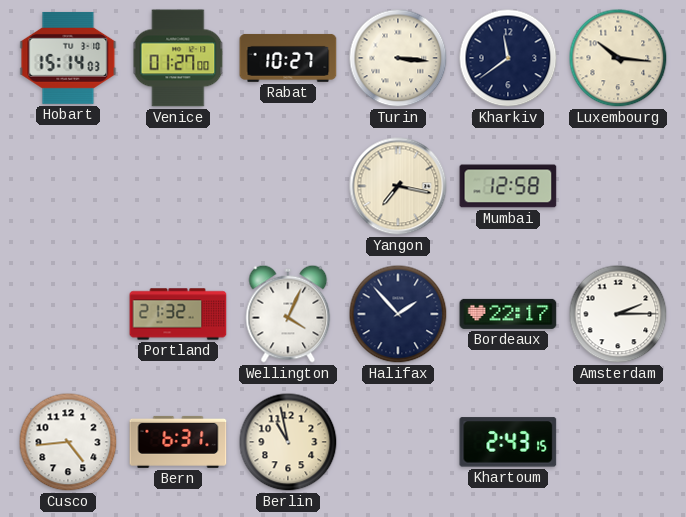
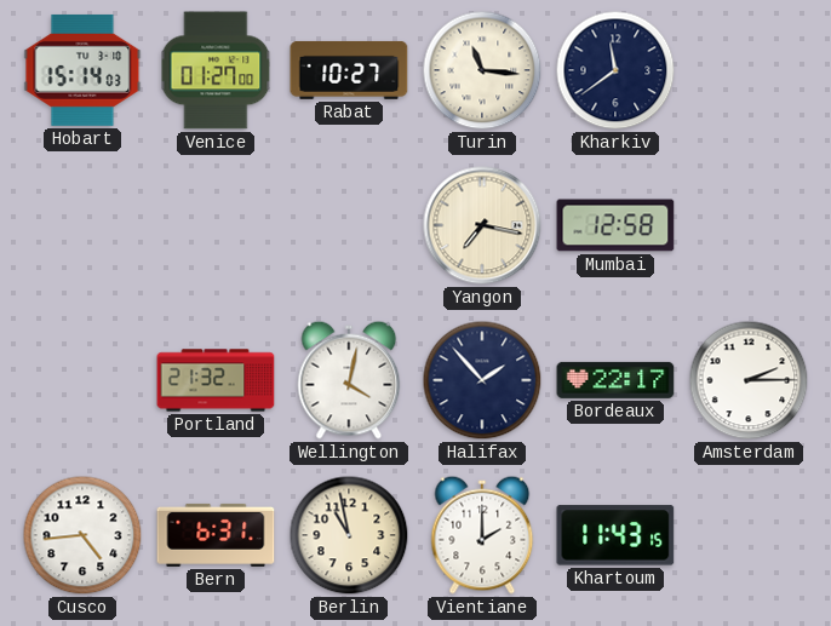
Turin: 3:16 -> 11:16 (482, 70)
Luxembourg: 10:16 -> none (618, 58)
Wellington: 4:04 -> 4:02 (349, 380)
Vientiane: none -> 2:00 (482, 535)
Khartoum: 2:43 -> 11:43 (615, 535)
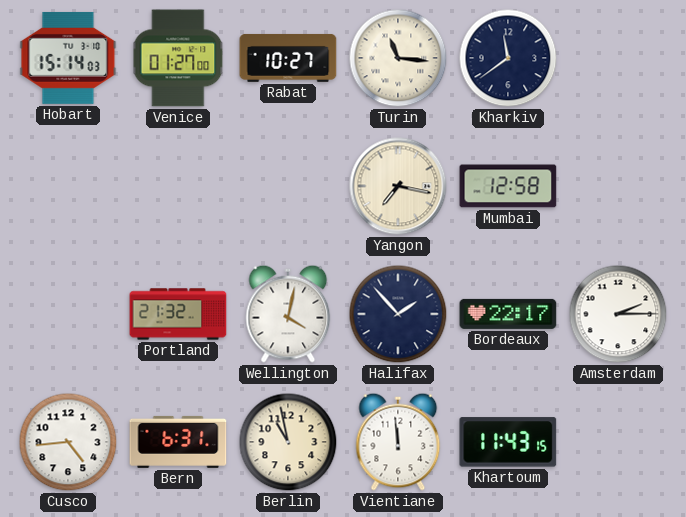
Vientiane: 2:00 -> 11:59 (398, 442)
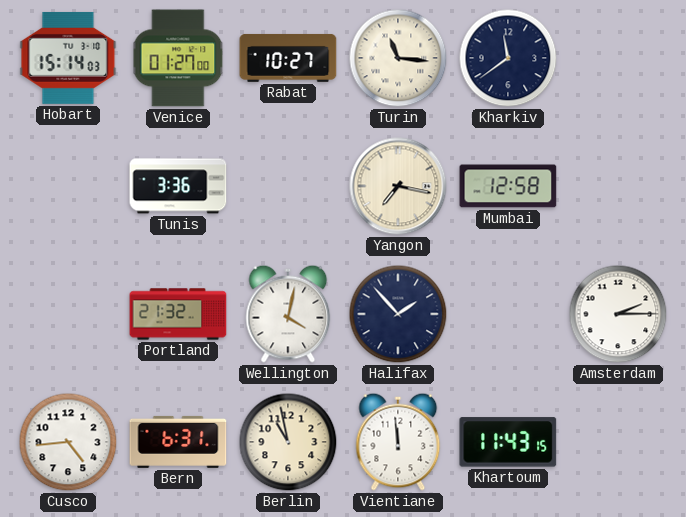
Tunis: none -> 3:36 (178, 186)
Bordeaux: 22:17 -> none (508, 314)
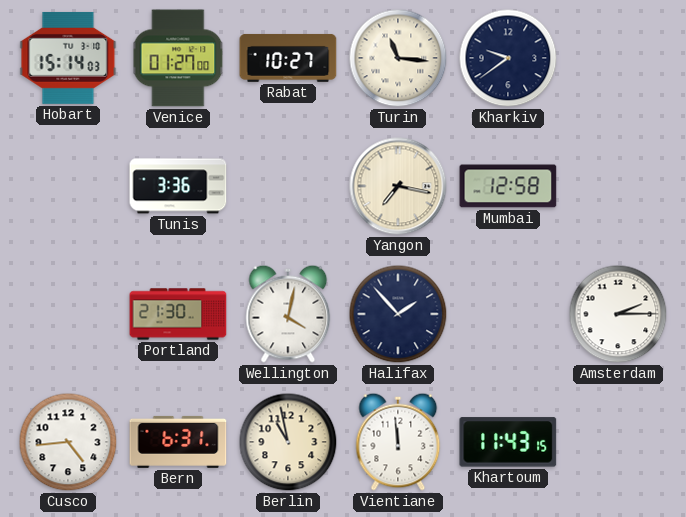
Kharkiv: 11:39 -> 9:39 (508, 58)
Portland: 21:32 -> 21:30 (178, 314)
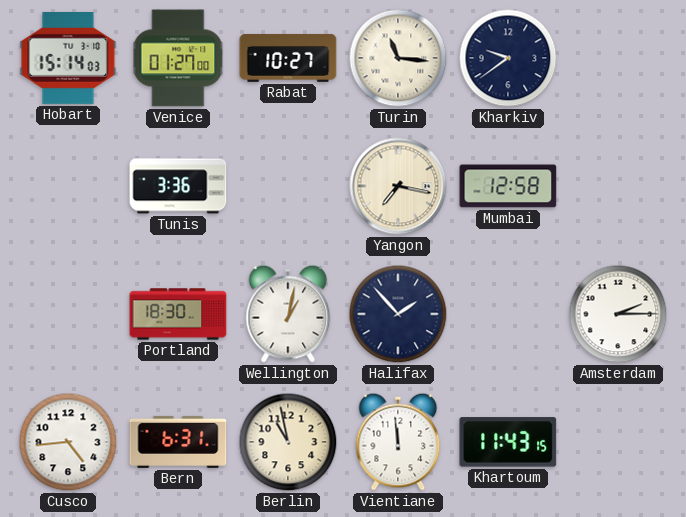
Portland: 21:30 -> 18:30 (178, 314)
Wellington: 4:02 -> 1:02 (288, 314)
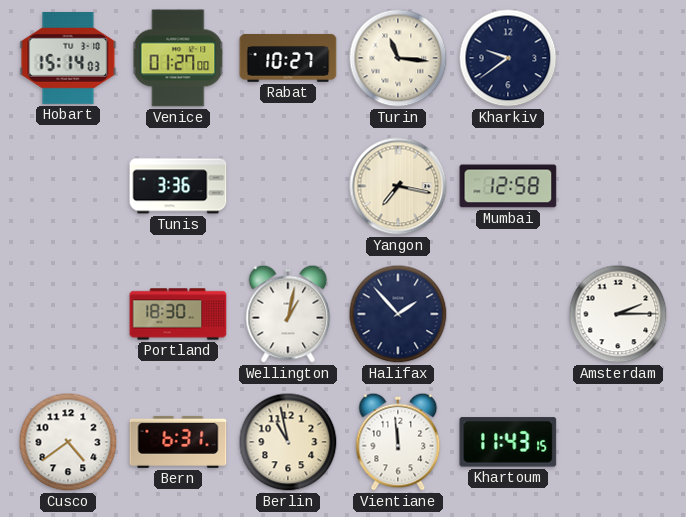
Cusco: 4:44 -> 4:39 (68, 442)
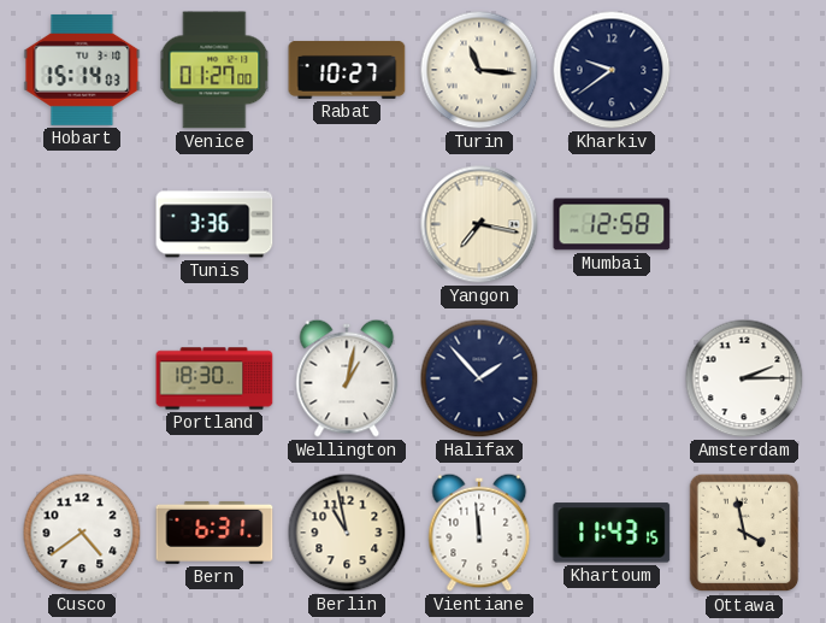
Ottawa: none -> 3:58 (744, 533)
